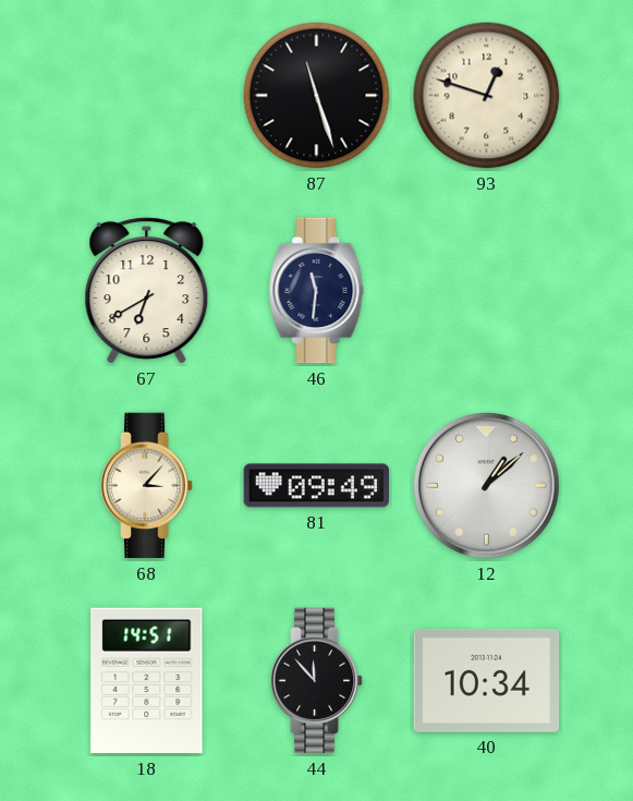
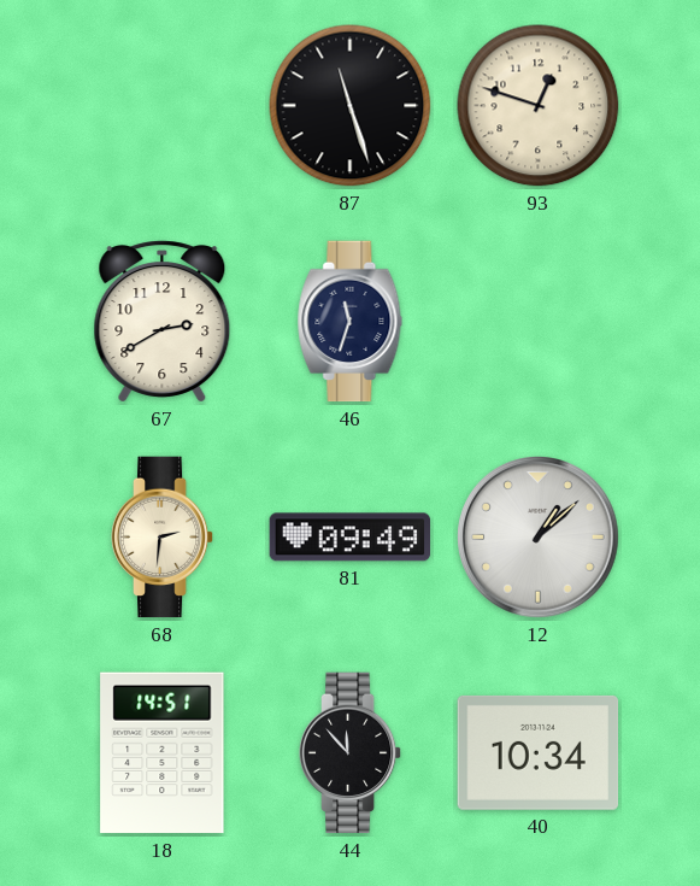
67: 6:40 -> 2:40 (163, 322)
46: 11:31 -> 11:33 (351, 322)
68: 3:07 -> 2:31 (163, 538)
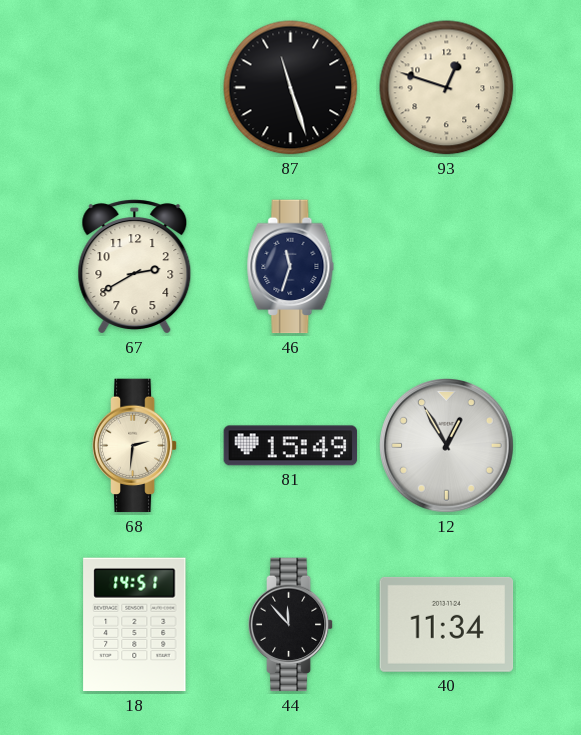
81: 09:49 -> 15:49 (291, 446)
12: 1:08 -> 12:55 (447, 446)
40: 10:34 -> 11:34 (447, 624)
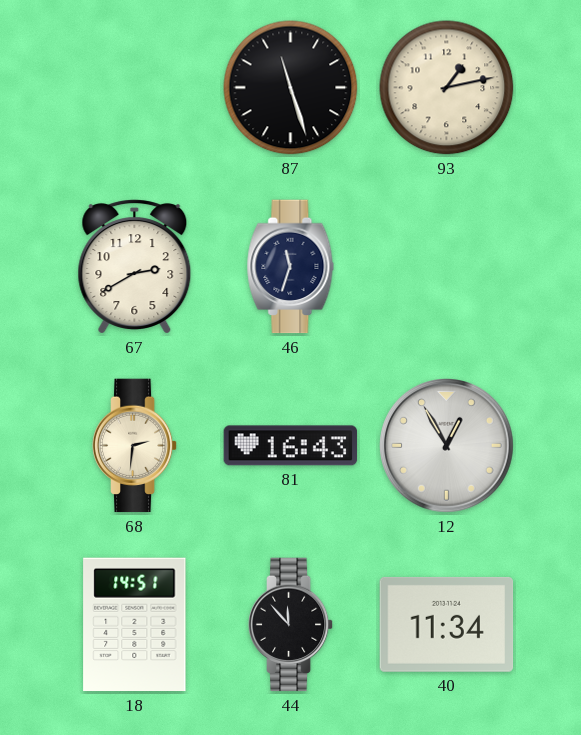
93: 12:48 -> 1:13 (447, 88)
81: 15:49 -> 16:43 (291, 446)
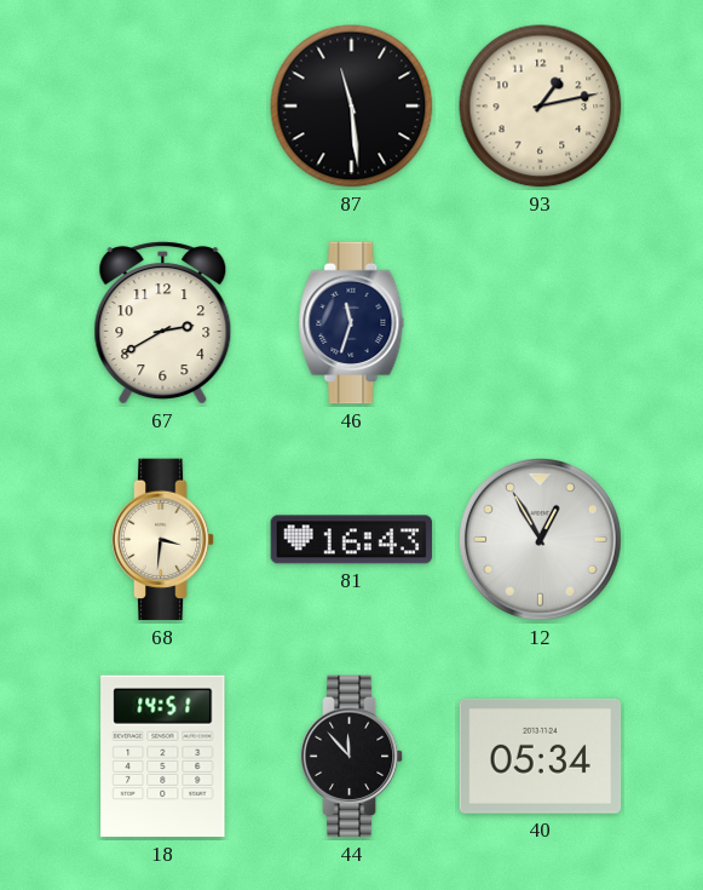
87: 11:27 -> 11:29 (352, 107)
68: 2:31 -> 3:31 (163, 540)
40: 11:34 -> 05:34 (541, 756)
